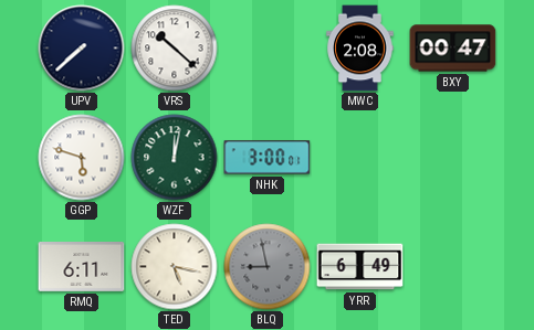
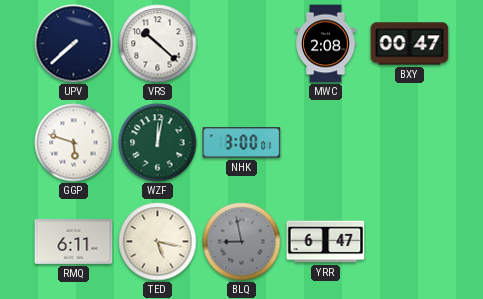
YRR: 6:49 -> 6:47 (326, 242)
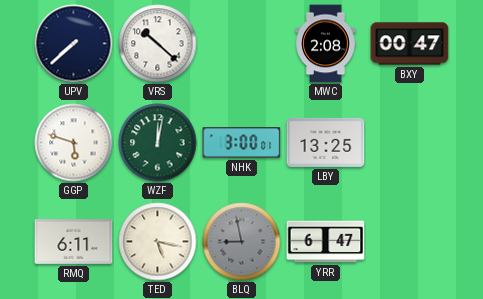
LBY: none -> 13:25 (326, 142)
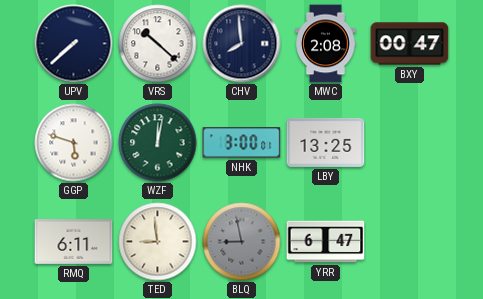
CHV: none -> 7:59 (242, 44)
TED: 5:17 -> 8:59 (158, 242)
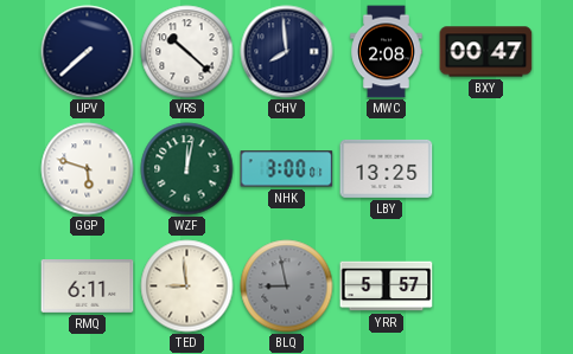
YRR: 6:47 -> 5:57 (387, 287)
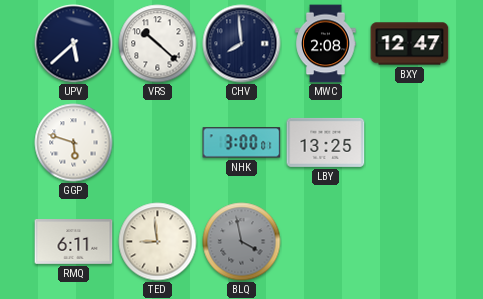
UPV: 7:38 -> 5:38 (74, 44)
BXY: 00:47 -> 12:47 (410, 44)
WZF: 12:02 -> none (187, 169)
BLQ: 8:58 -> 3:58 (242, 242)
YRR: 5:57 -> none (387, 287)
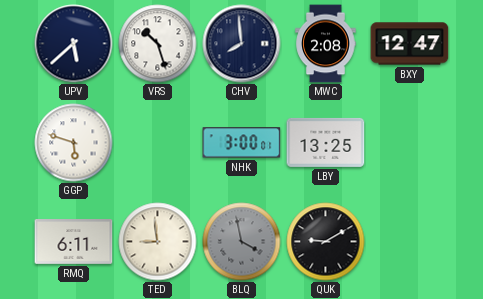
VRS: 10:22 -> 10:27 (158, 44)
QUK: none -> 9:10 (326, 242)
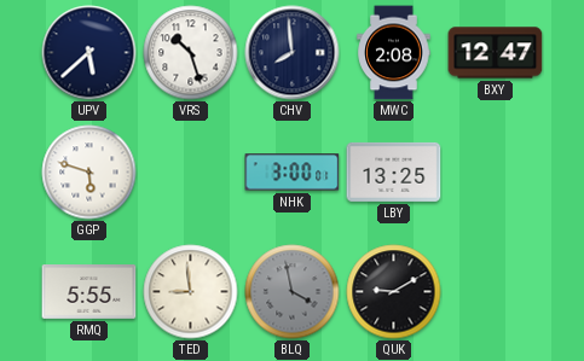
RMQ: 6:11 -> 5:55 (89, 292)
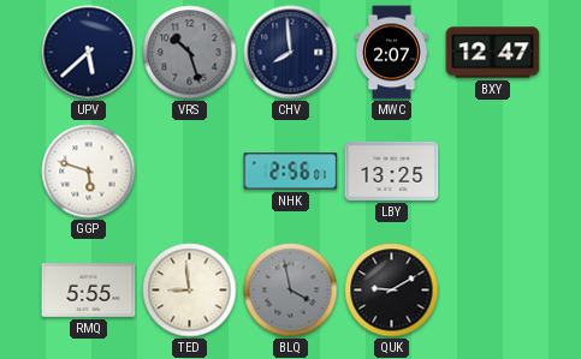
VRS dial: white -> grey (190, 53)
MWC: 2:08 -> 2:07 (392, 53)
NHK: 3:00 -> 2:56 (291, 172)
